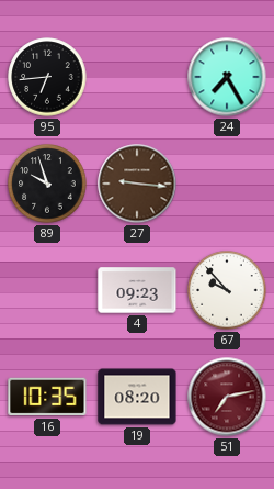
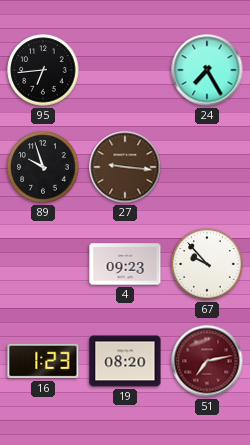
16: 10:35 -> 1:23 (43, 361)
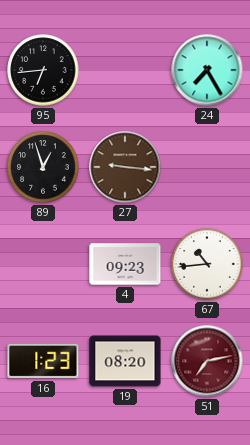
89: 9:57 -> 12:57 (43, 167)
67: 9:53 -> 10:44 (207, 264)
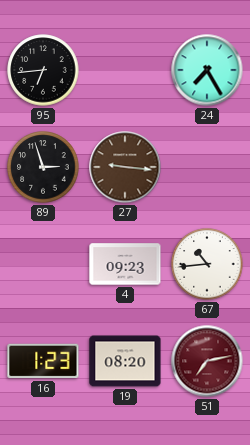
89: 12:57 -> 2:57 (43, 167)
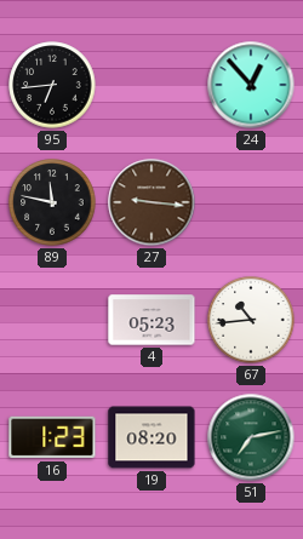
24: 7:25 -> 12:53 (251, 85)
89: 2:57 -> 11:47 (52, 202)
4: 09:23 -> 05:23 (151, 320)
51 dial: burgundy -> green (251, 437)
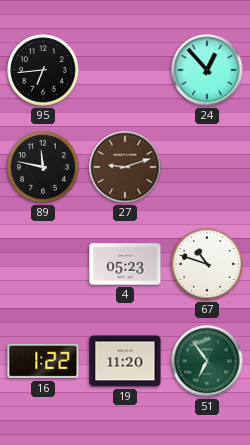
27: 9:16 -> 9:12 (125, 167)
67: 10:44 -> 10:48 (207, 264)
16: 1:23 -> 1:22 (43, 361)
19: 08:20 -> 11:20 (125, 361)
51: 7:13 -> 6:54 (207, 361)
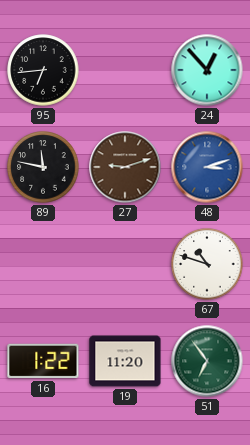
48: none -> 3:12 (207, 167)
4: 05:23 -> none (125, 264)
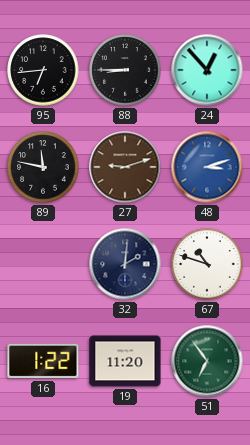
88: none -> 8:45 (125, 70)
32: none -> 2:01 (125, 264)
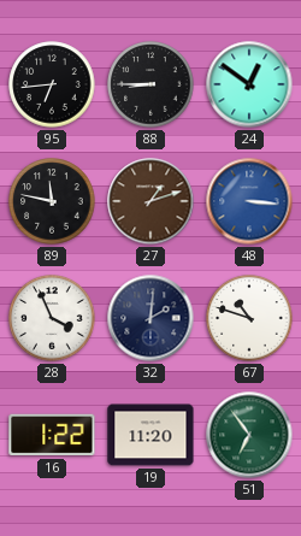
24: 12:53 -> 12:51 (249, 84)
27: 9:12 -> 1:12 (150, 201)
48: 3:12 -> 3:16 (249, 201)
28: none -> 3:56 (52, 318)
